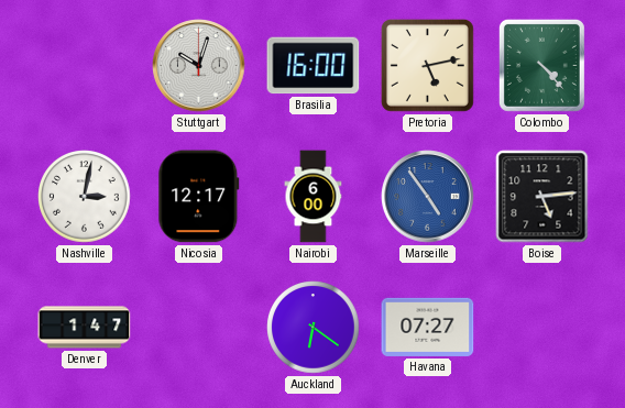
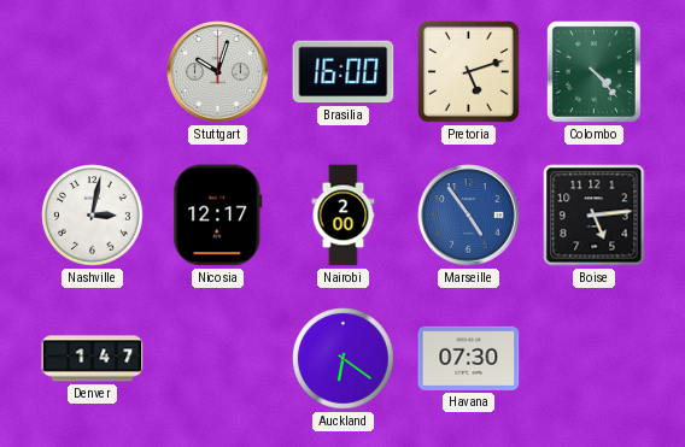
Pretoria: 5:13 -> 5:12 (468, 71)
Nairobi: 6:00 -> 2:00 (344, 216)
Havana: 07:27 -> 07:30 (469, 358)
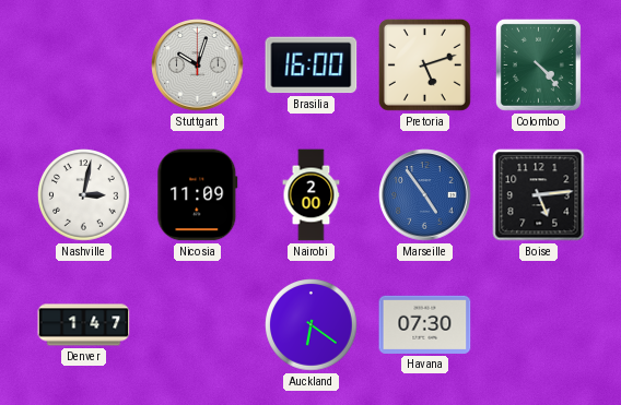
Nicosia: 12:17 -> 11:09 (198, 195)
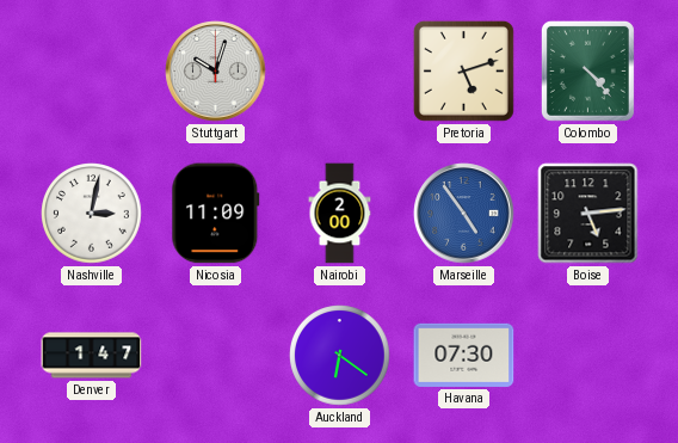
Brasilia: 16:00 -> none (312, 65)
